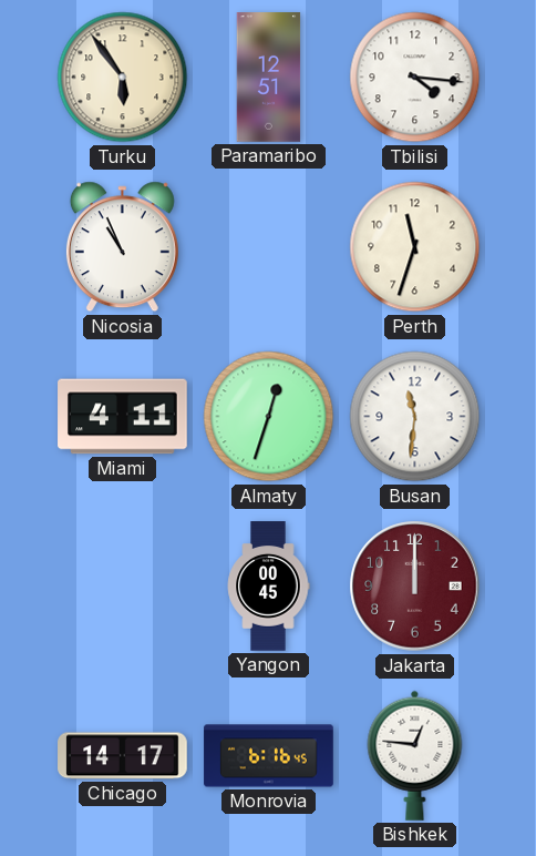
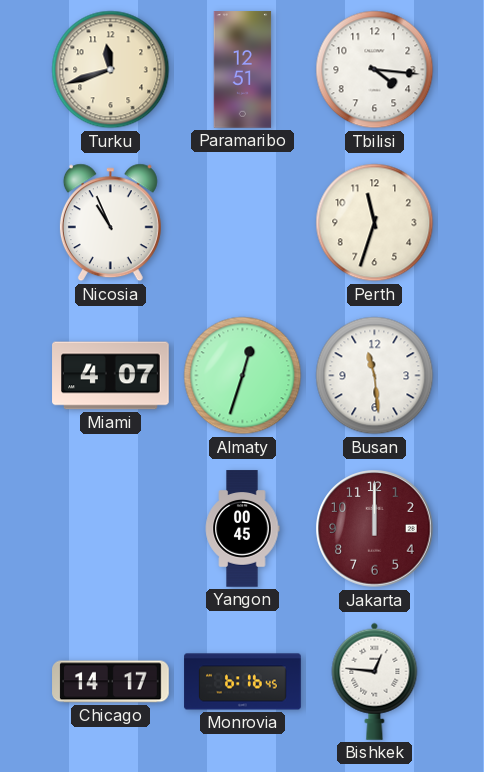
Turku: 5:54 -> 11:42 (111, 70)
Miami: 4:11 -> 4:07 (111, 376)
Busan: 11:31 -> 11:29 (375, 376)
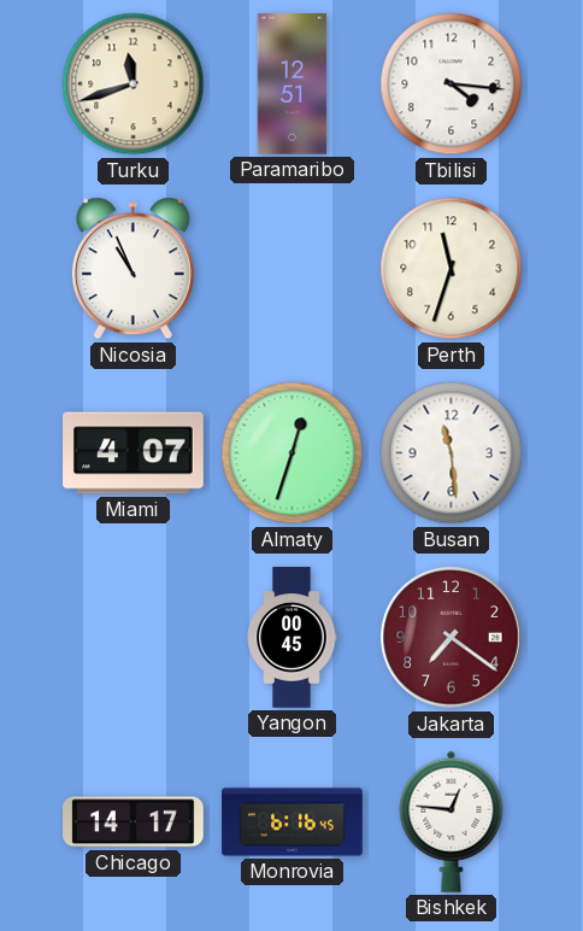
Jakarta: 12:00 -> 7:21 (452, 638)
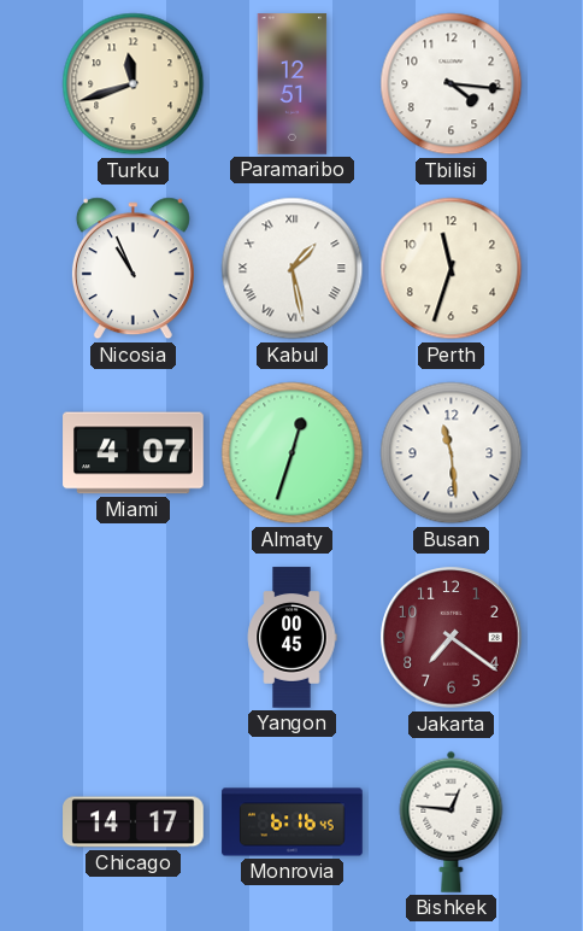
Kabul: none -> 1:28 (293, 269)
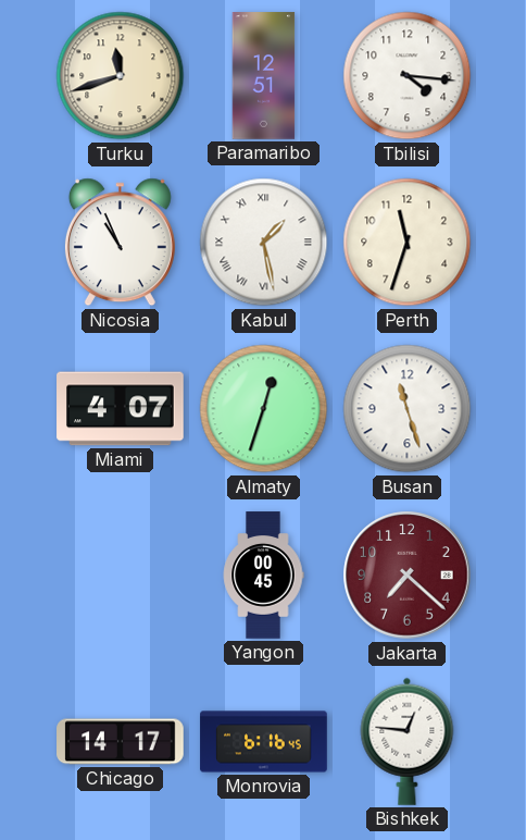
Busan: 11:29 -> 11:27 (408, 409)
Jakarta: 7:21 -> 7:22 (408, 576)
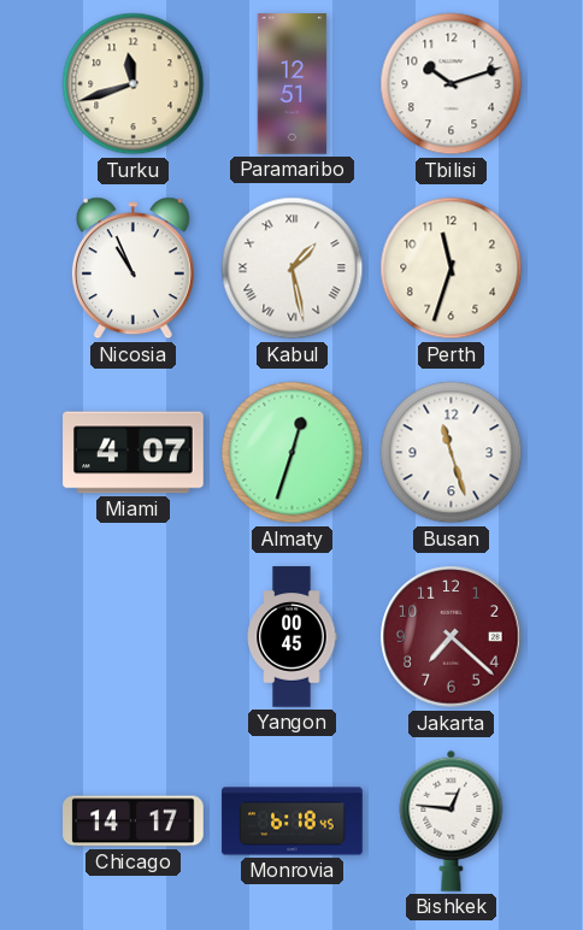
Tbilisi: 4:16 -> 10:12 (452, 84)
Monrovia: 6:16 -> 6:18 (293, 822)
